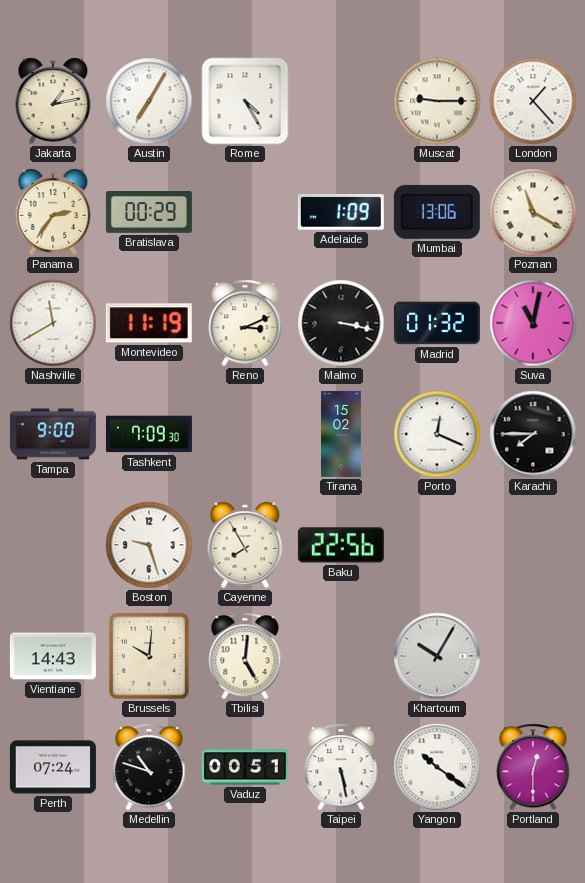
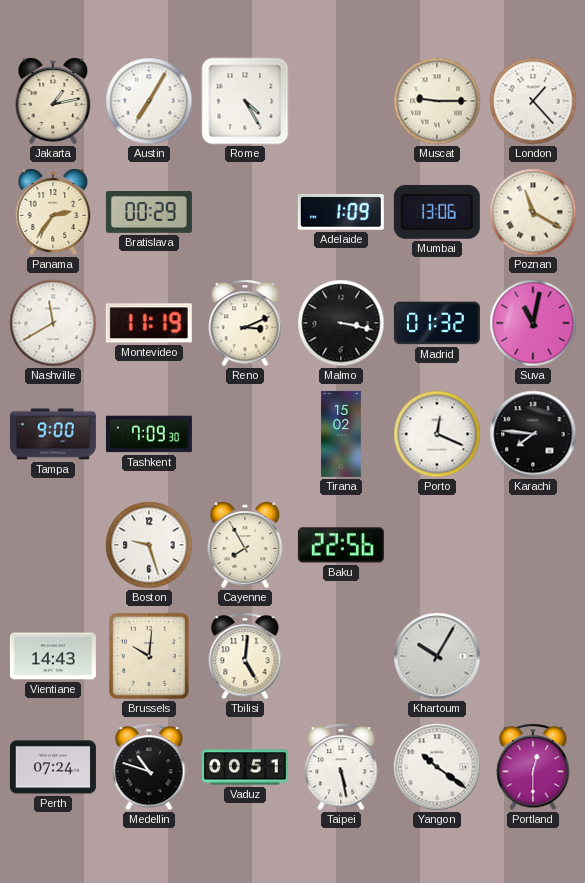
Karachi: 7:45 -> 7:46 (533, 434)
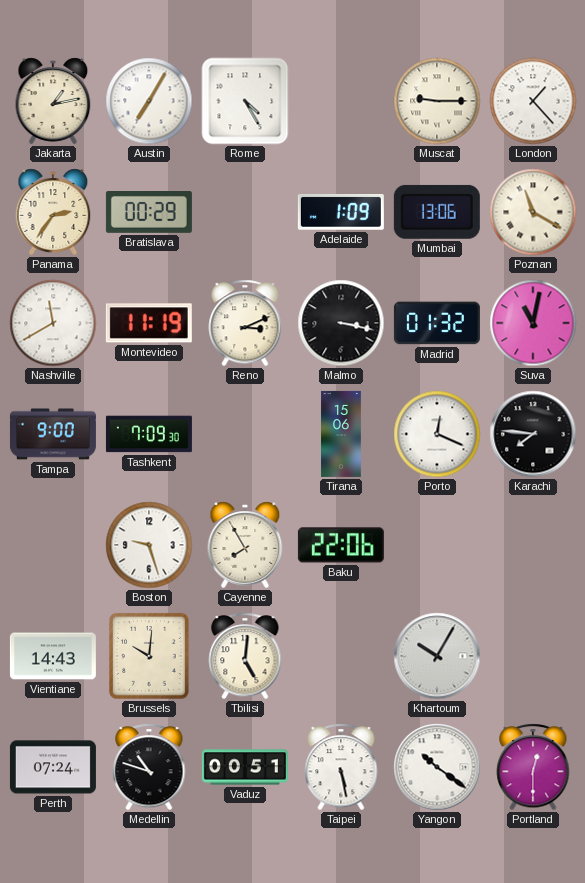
Tirana: 15:02 -> 15:06 (341, 434)
Baku: 22:56 -> 22:06 (341, 545)
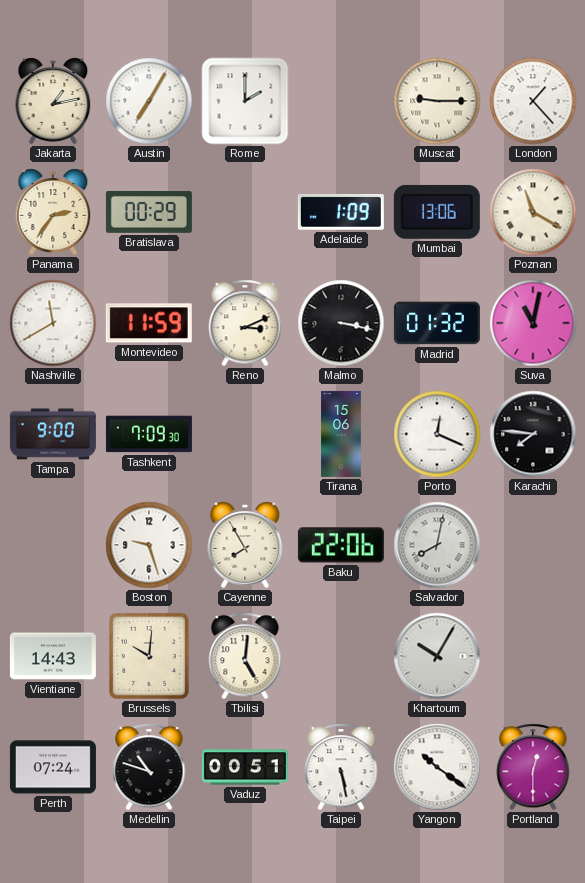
Rome: 4:25 -> 2:00 (245, 101)
Montevideo: 11:19 -> 11:59 (149, 323)
Salvador: none -> 8:02 (437, 545)
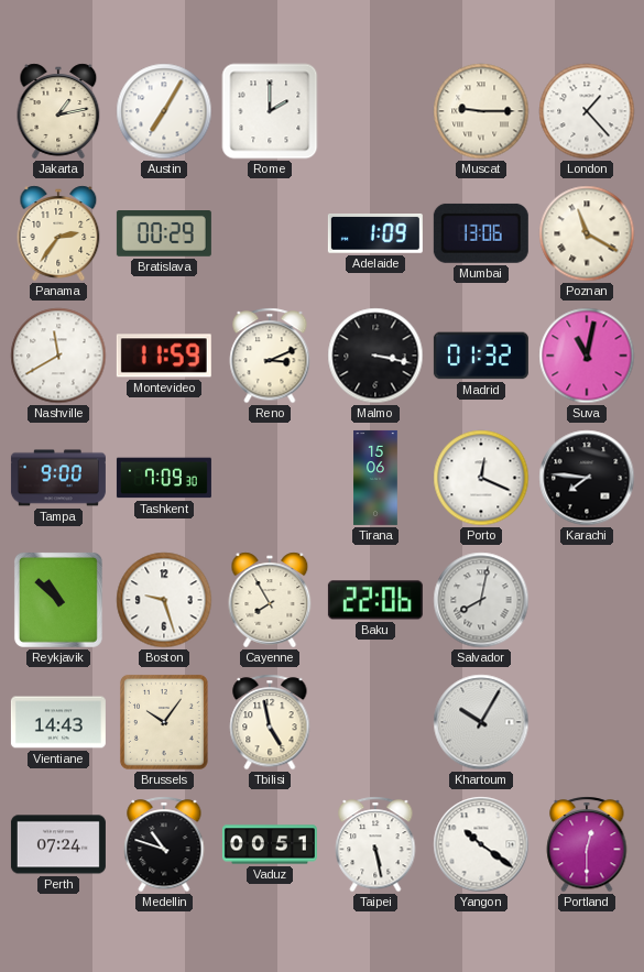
Reykjavik: none -> 10:52 (58, 600)
Brussels: 10:01 -> 10:06 (164, 722)
Tbilisi: 5:01 -> 4:58 (270, 722)
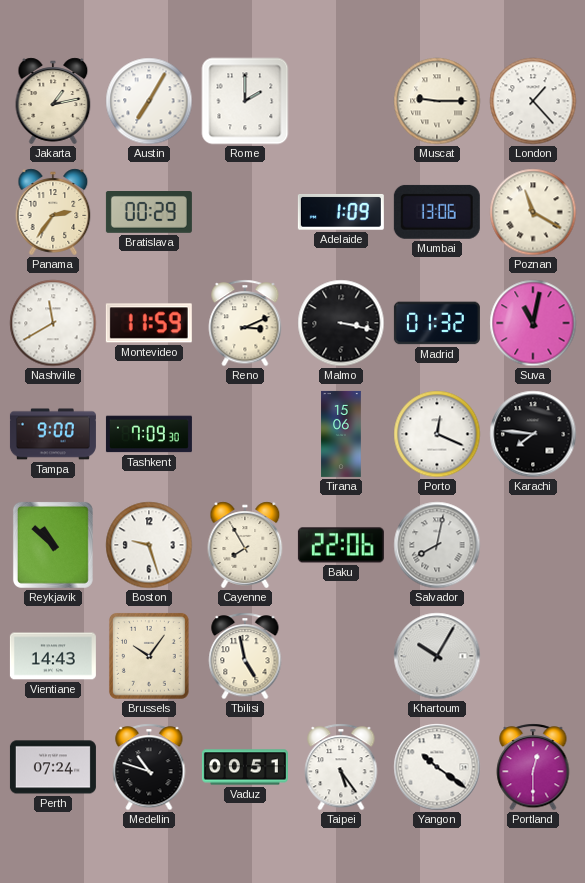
Taipei: 5:28 -> 5:24 (341, 767)
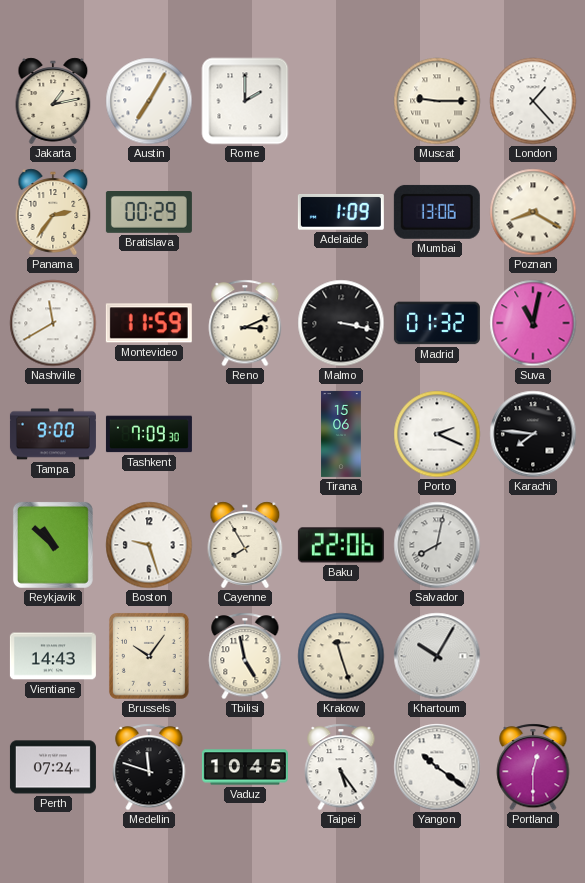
Poznan: 11:20 -> 8:20 (533, 212)
Porto: 12:19 -> 2:19 (437, 434)
Krakow: none -> 11:27 (341, 656)
Medellin: 10:48 -> 11:48 (149, 767)
Vaduz: 00:51 -> 10:45 (245, 767)
